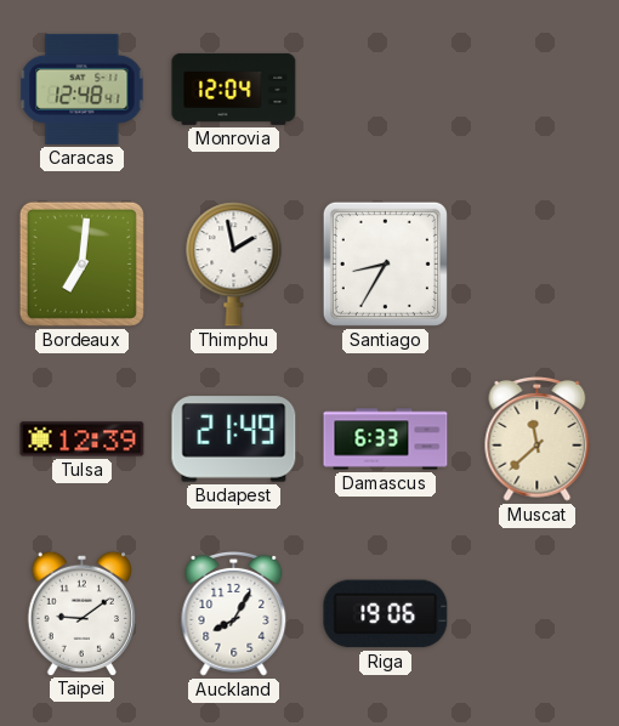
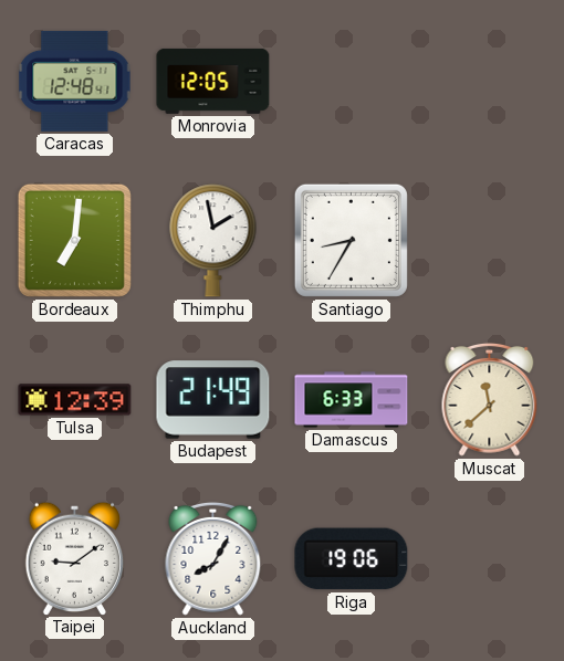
Monrovia: 12:04 -> 12:05 (213, 81)
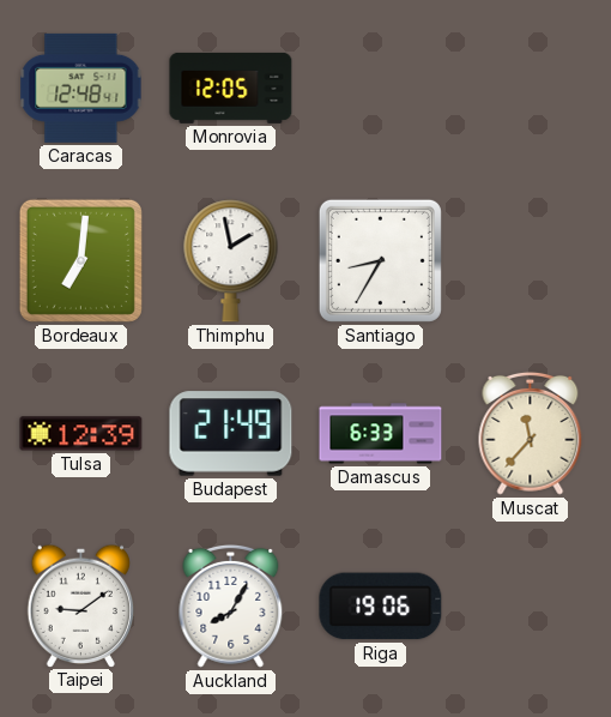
Muscat: 11:38 -> 11:37 (531, 433)
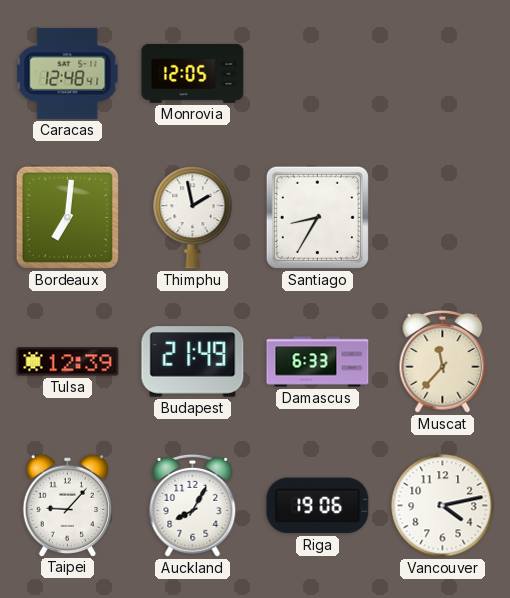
Taipei: 9:09 -> 9:07 (67, 505)
Vancouver: none -> 4:13 (443, 506)
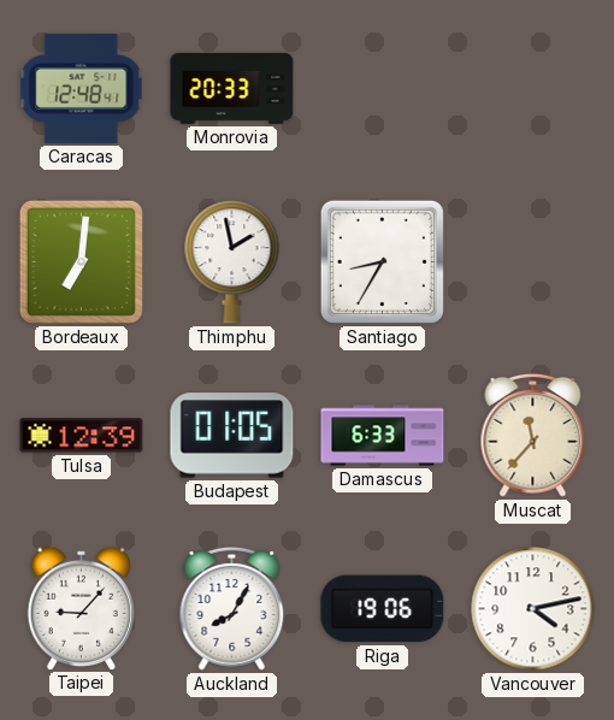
Monrovia: 12:05 -> 20:33 (232, 88)
Budapest: 21:49 -> 01:05 (232, 436)
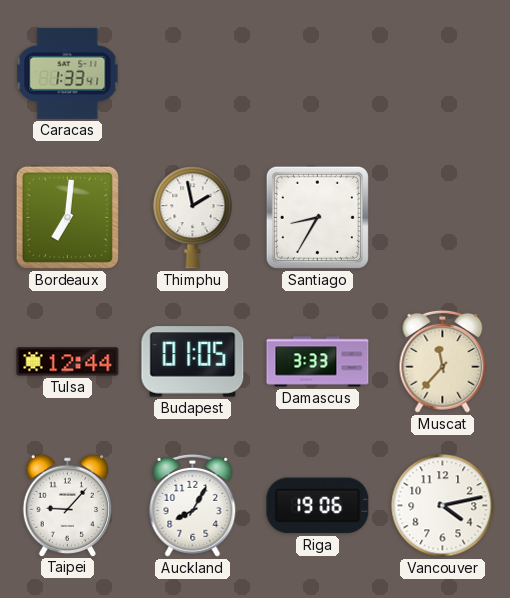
Caracas: 12:48 -> 1:33 (68, 73)
Monrovia: 20:33 -> none (232, 88)
Tulsa: 12:39 -> 12:44 (68, 362)
Damascus: 6:33 -> 3:33 (318, 362)
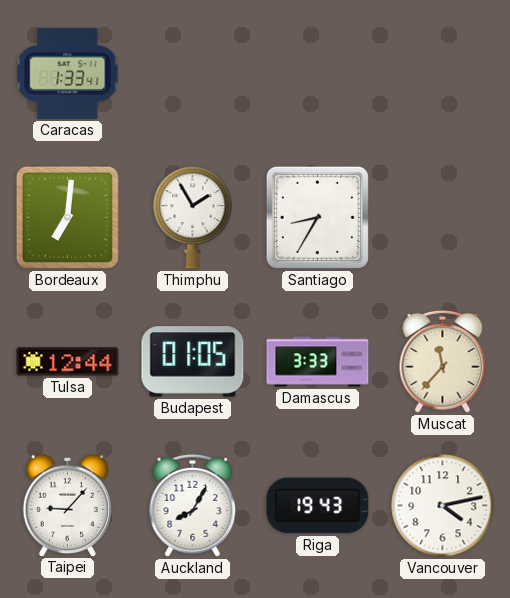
Thimphu: 1:58 -> 1:55 (193, 218)
Riga: 19:06 -> 19:43 (318, 506)
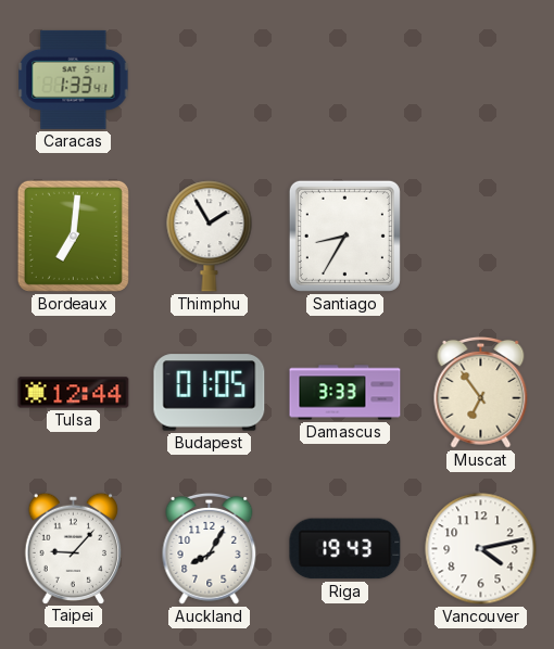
Muscat: 11:37 -> 6:54 (481, 392)
